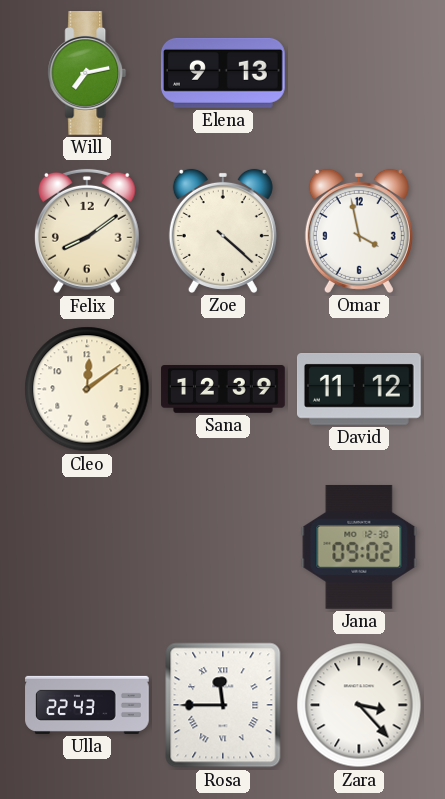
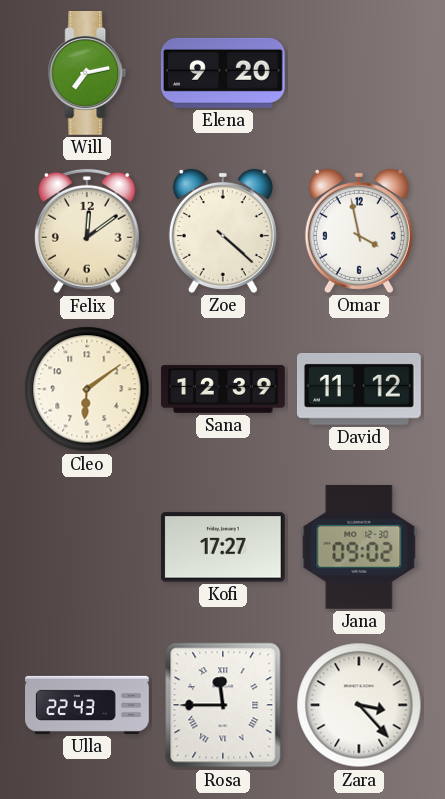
Elena: 9:13 -> 9:20 (223, 73)
Felix: 8:09 -> 12:09 (87, 231)
Cleo: 12:09 -> 6:09 (87, 389)
Kofi: none -> 17:27 (224, 547)
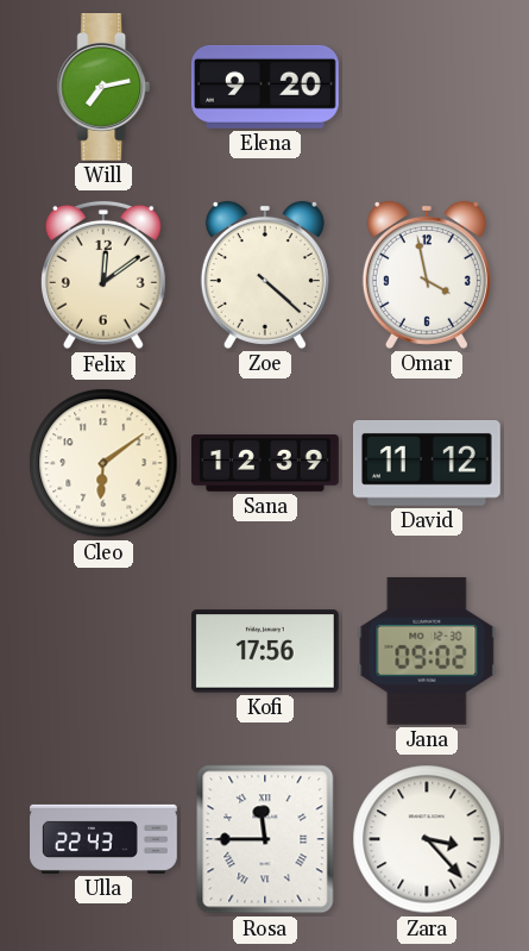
Kofi: 17:27 -> 17:56 (266, 651)
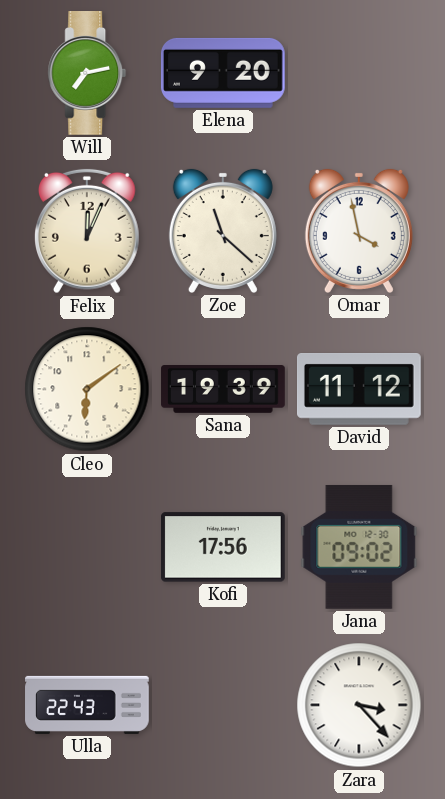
Felix: 12:09 -> 12:04 (87, 231)
Zoe: 4:22 -> 11:22 (223, 231)
Sana: 12:39 -> 19:39 (223, 390)
Rosa: 11:45 -> none (265, 839)
